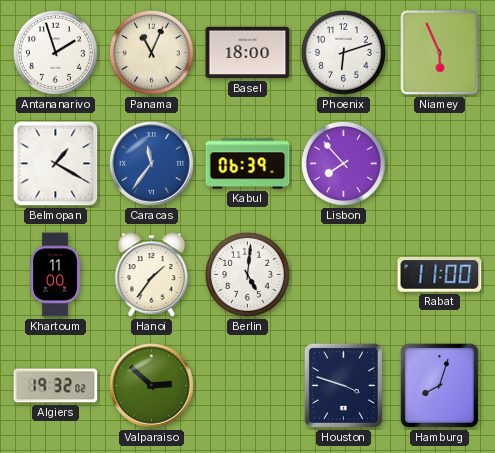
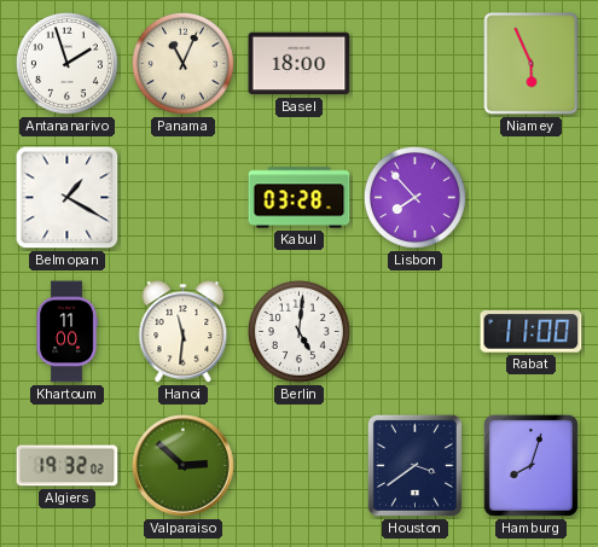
Phoenix: 6:12 -> none (343, 52)
Caracas: 11:36 -> none (152, 164)
Kabul: 06:39 -> 03:28 (300, 198)
Hanoi: 1:36 -> 11:31 (184, 332)
Houston: 3:48 -> 3:39 (414, 465)
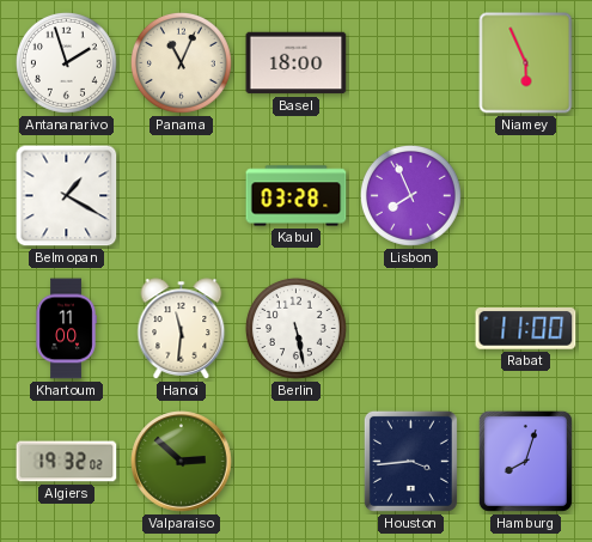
Lisbon: 7:53 -> 7:56 (410, 195)
Berlin: 5:01 -> 5:28 (295, 328)
Houston: 3:39 -> 3:44 (410, 461)
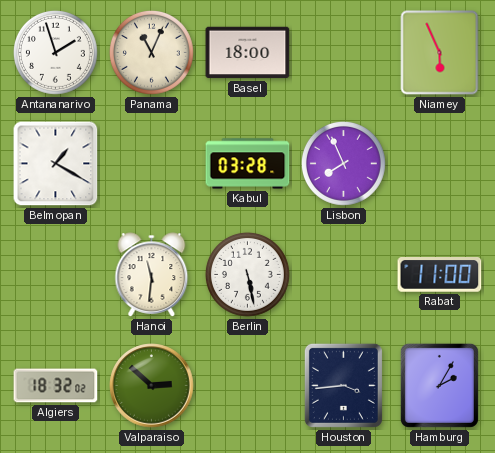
Khartoum: 11:00 -> none (66, 329)
Algiers: 19:32 -> 18:32 (56, 386)
Hamburg: 8:03 -> 2:05 (439, 385)
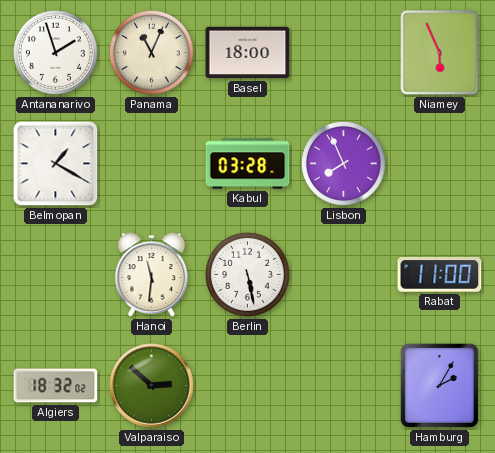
Houston: 3:44 -> none (343, 385)
